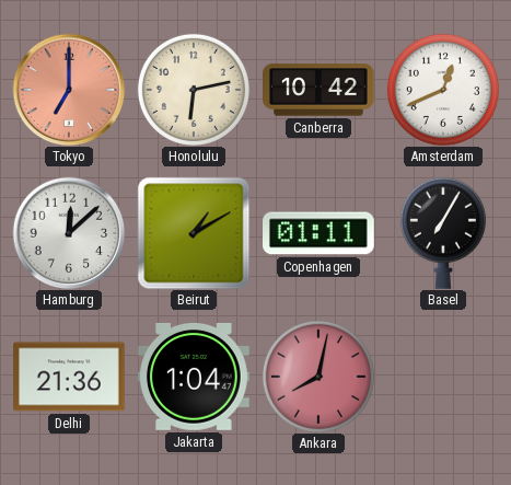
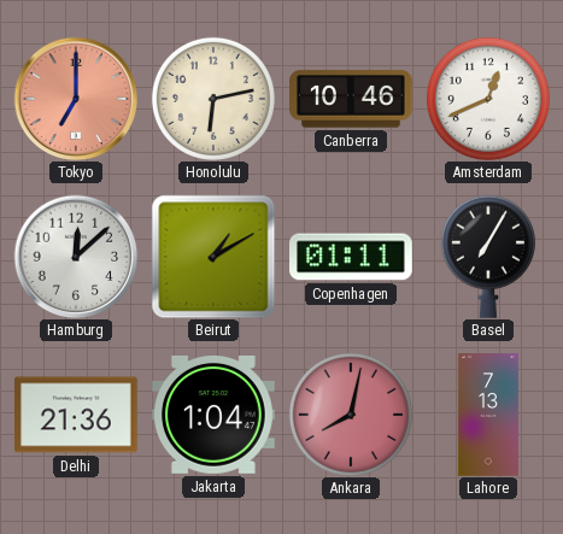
Canberra: 10:42 -> 10:46 (352, 99)
Lahore: none -> 7:13 (488, 415)
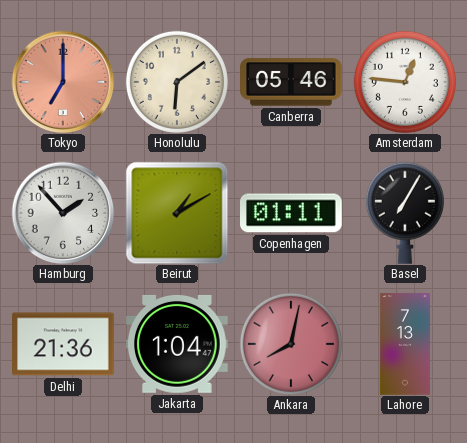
Honolulu: 6:13 -> 6:09 (177, 82)
Canberra: 10:46 -> 05:46 (292, 82)
Amsterdam: 12:41 -> 12:46 (405, 82)
Hamburg: 12:08 -> 1:53 (63, 213)
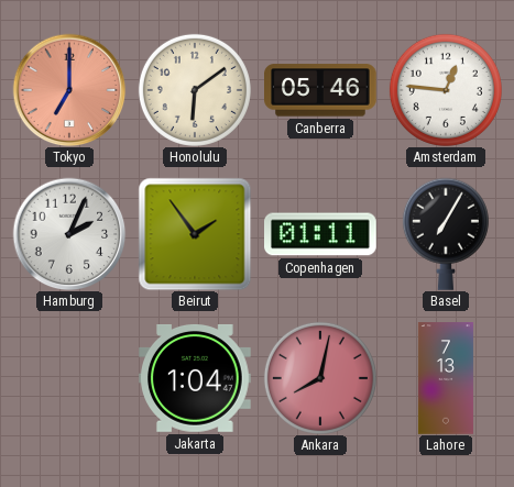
Hamburg: 1:53 -> 2:04 (69, 234)
Beirut: 1:10 -> 1:54 (195, 234)
Delhi: 21:36 -> none (63, 344)
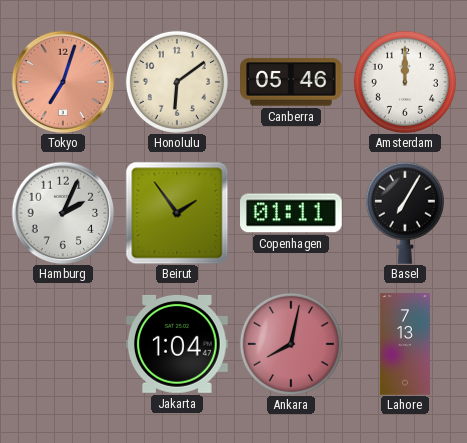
Tokyo: 7:00 -> 7:03 (63, 82)
Amsterdam: 12:46 -> 12:00 (405, 82)
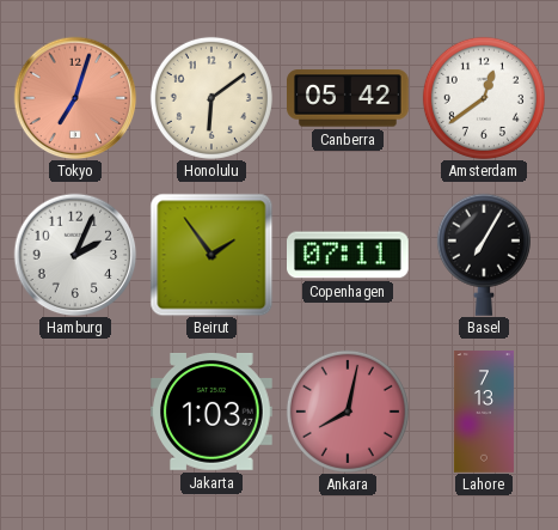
Canberra: 05:46 -> 05:42 (349, 98)
Amsterdam: 12:00 -> 12:39 (484, 98)
Copenhagen: 01:11 -> 07:11 (349, 255)
Jakarta: 1:04 -> 1:03 (213, 412)
